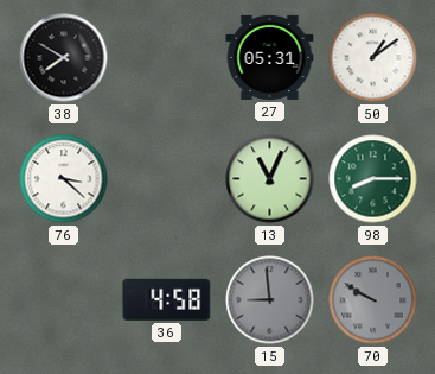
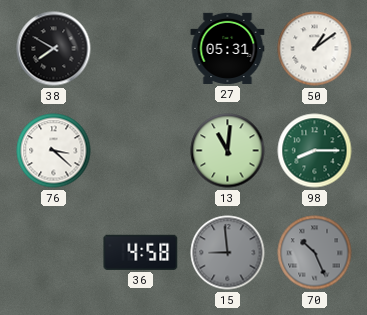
13: 11:04 -> 11:01 (228, 151)
70: 9:50 -> 10:26 (315, 253)
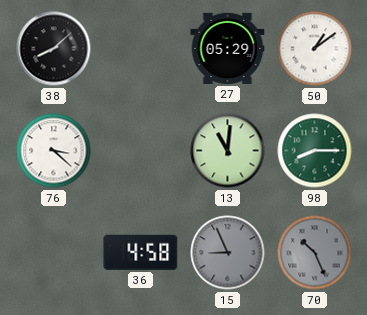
38: 7:50 -> 8:08 (54, 49)
27: 05:31 -> 05:29 (228, 48)
15: 8:59 -> 8:56 (228, 253)
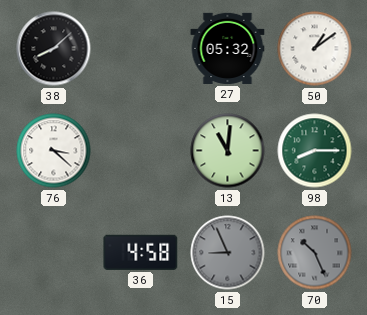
27: 05:29 -> 05:32 (228, 48)
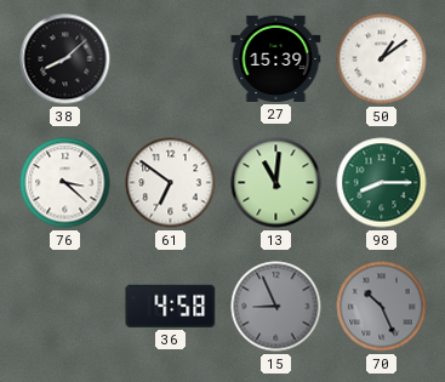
27: 05:32 -> 15:39 (276, 58)
61: none -> 6:51 (171, 183)
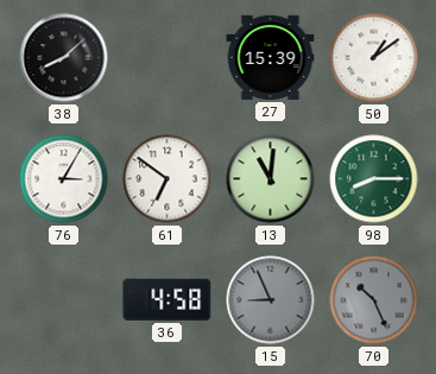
76: 3:22 -> 3:05 (64, 179)
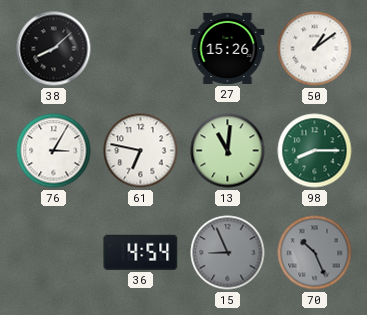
27: 15:39 -> 15:26 (228, 48)
61: 6:51 -> 6:47 (141, 151)
36: 4:58 -> 4:54 (141, 252)
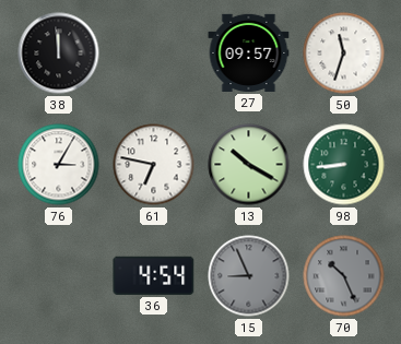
38: 8:08 -> 11:59 (59, 54)
27: 15:26 -> 09:57 (249, 52)
50: 1:09 -> 11:33 (344, 54)
13: 11:01 -> 10:20 (249, 165)
98: 8:15 -> 8:44 (344, 165)
